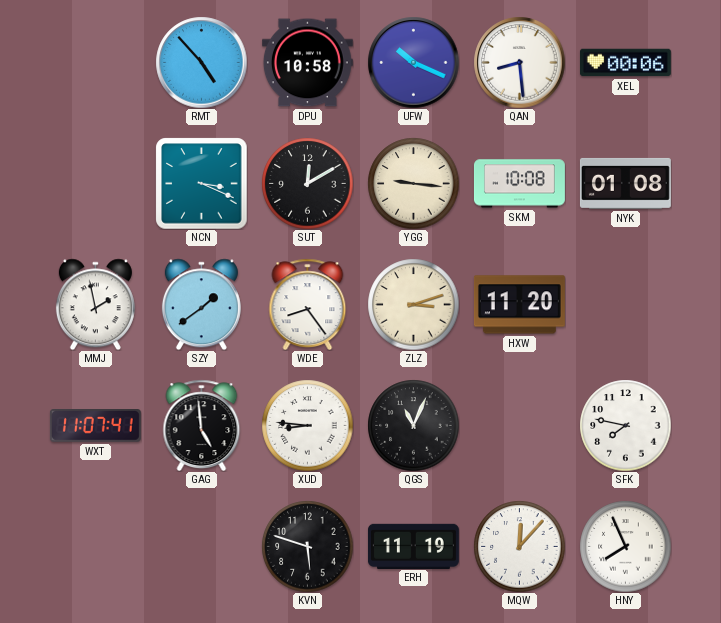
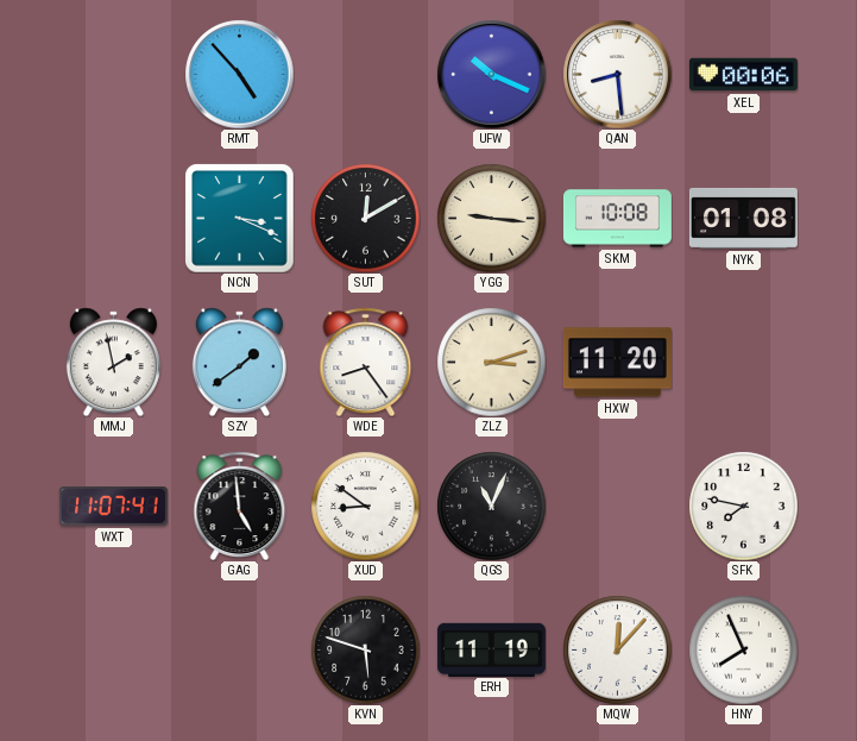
DPU: 10:58 -> none (307, 63)
XUD: 8:46 -> 8:51 (365, 505)
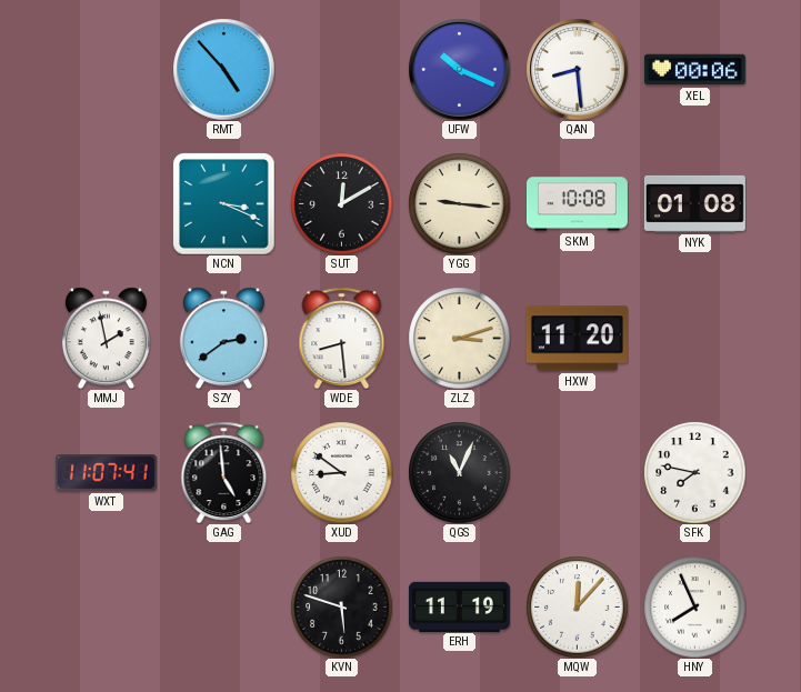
SZY: 1:39 -> 2:39 (223, 338)
WDE: 8:24 -> 8:29 (342, 338)
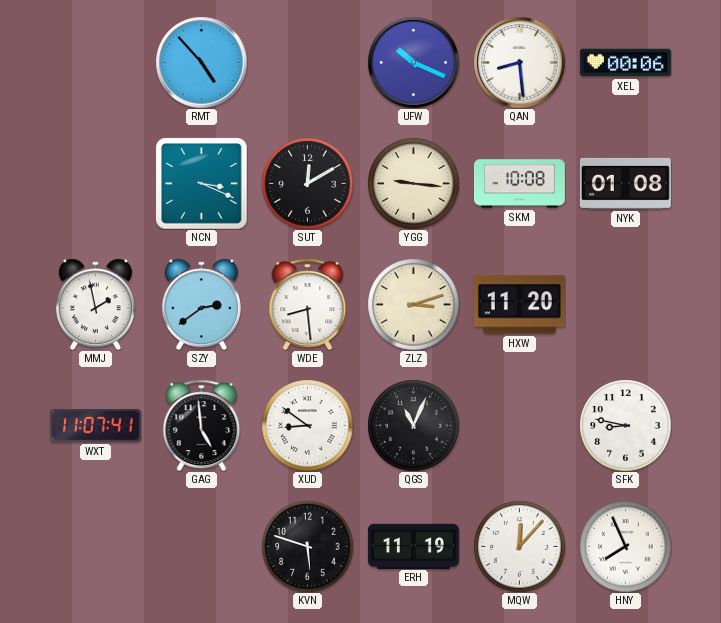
SFK: 7:47 -> 8:47 (625, 425)
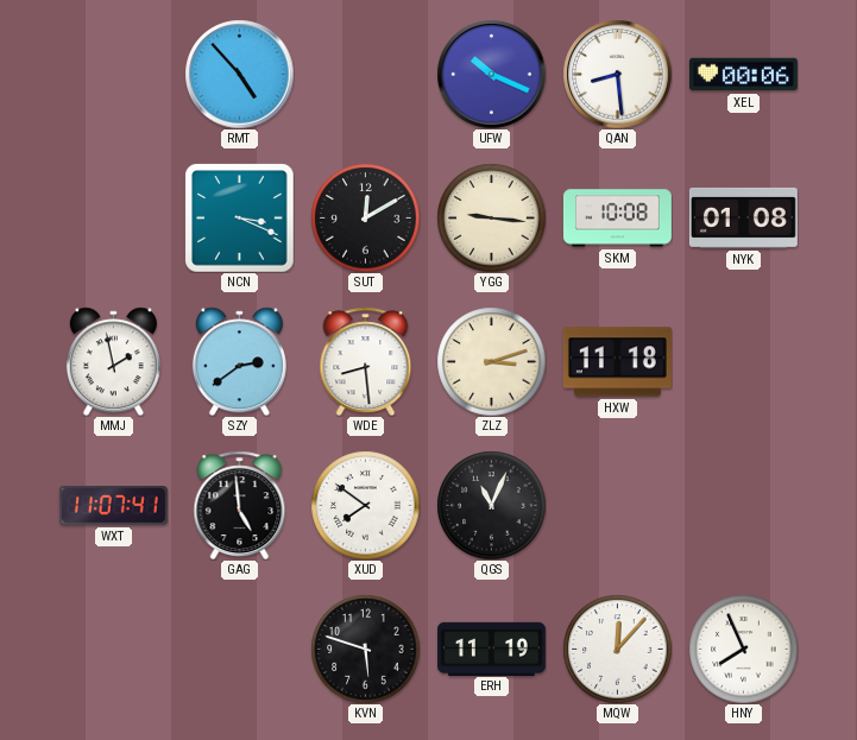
HXW: 11:20 -> 11:18 (617, 362)
XUD: 8:51 -> 7:51 (365, 505)
SFK: 8:47 -> none (625, 425)
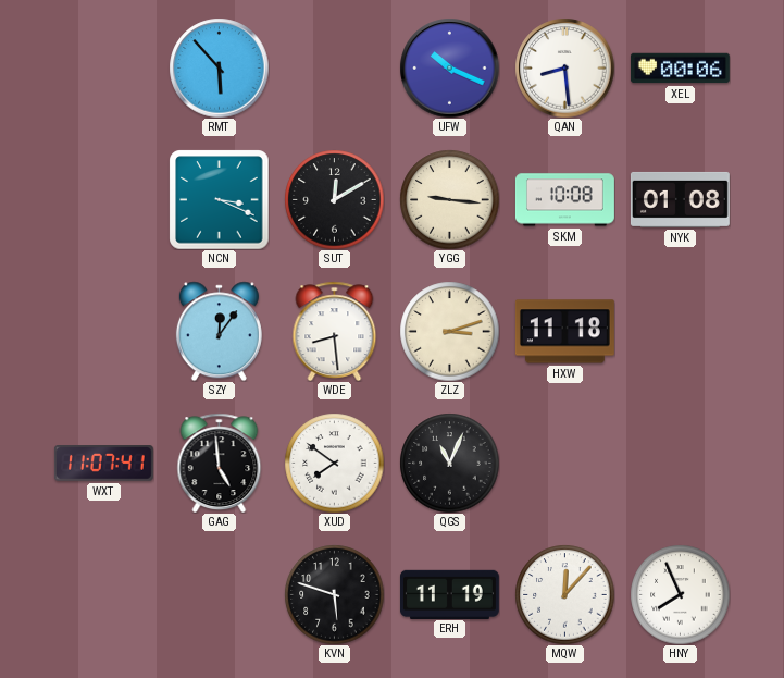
RMT: 4:53 -> 5:53 (219, 67)
MMJ: 1:58 -> none (113, 361)
SZY: 2:39 -> 12:06 (219, 331)
